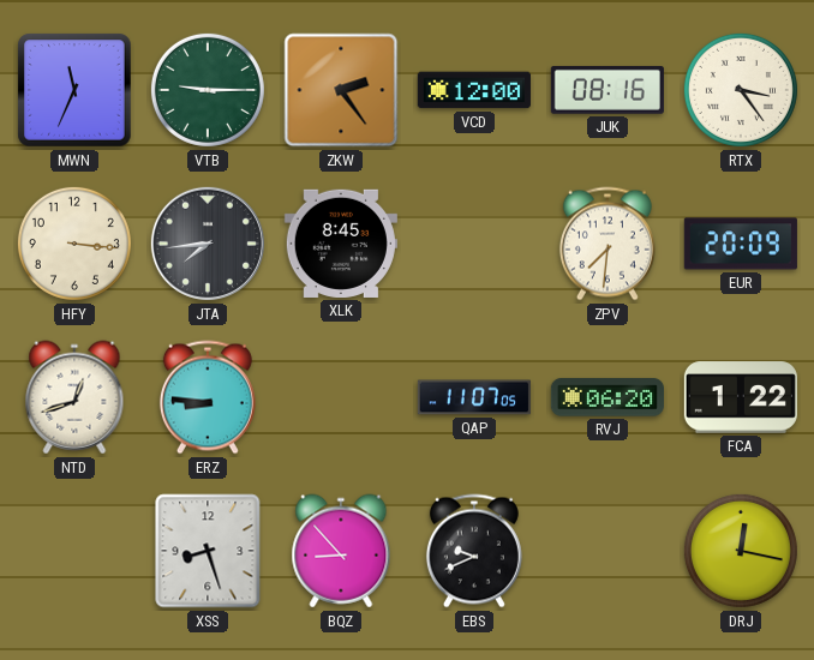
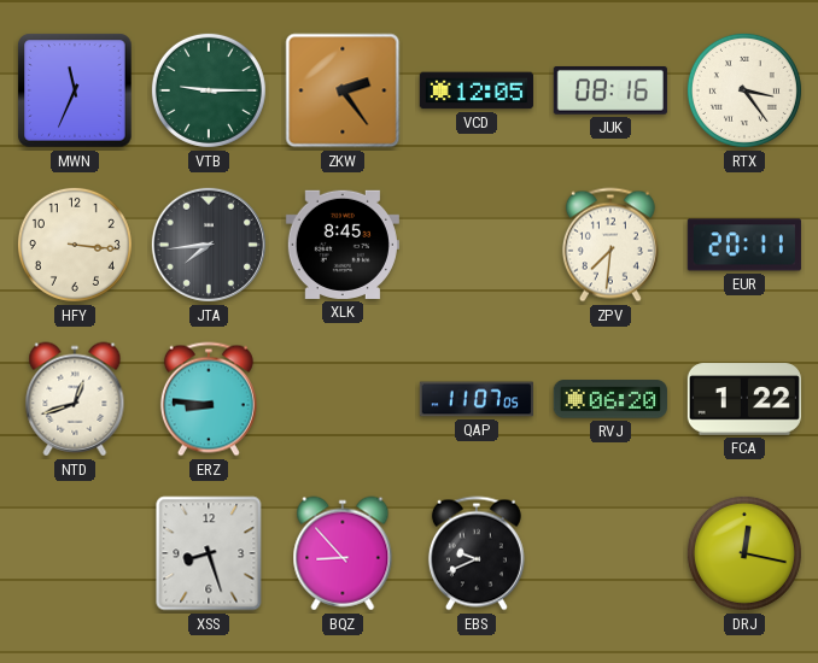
VCD: 12:00 -> 12:05 (477, 90)
EUR: 20:09 -> 20:11 (744, 245)
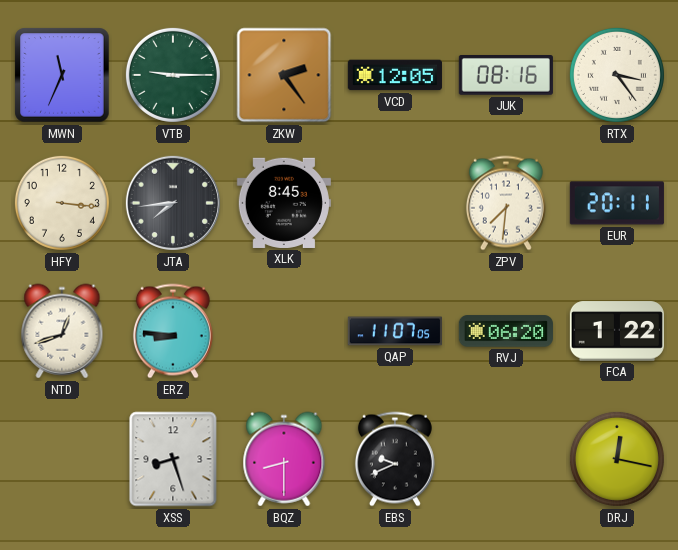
BQZ: 8:53 -> 8:30 (284, 459)
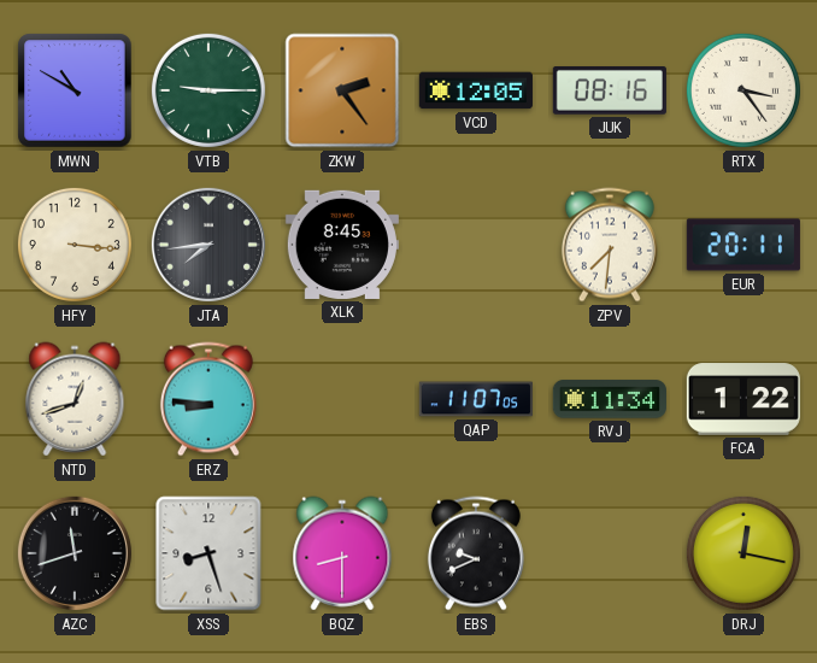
MWN: 11:34 -> 10:50 (75, 90)
RVJ: 06:20 -> 11:34 (610, 399)
AZC: none -> 11:42 (75, 553)
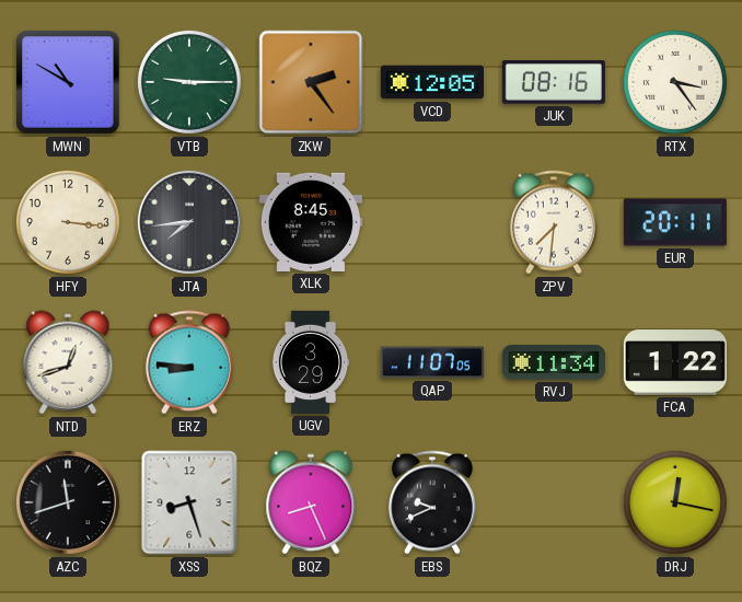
UGV: none -> 3:29 (311, 362)
BQZ: 8:30 -> 8:26 (311, 502)
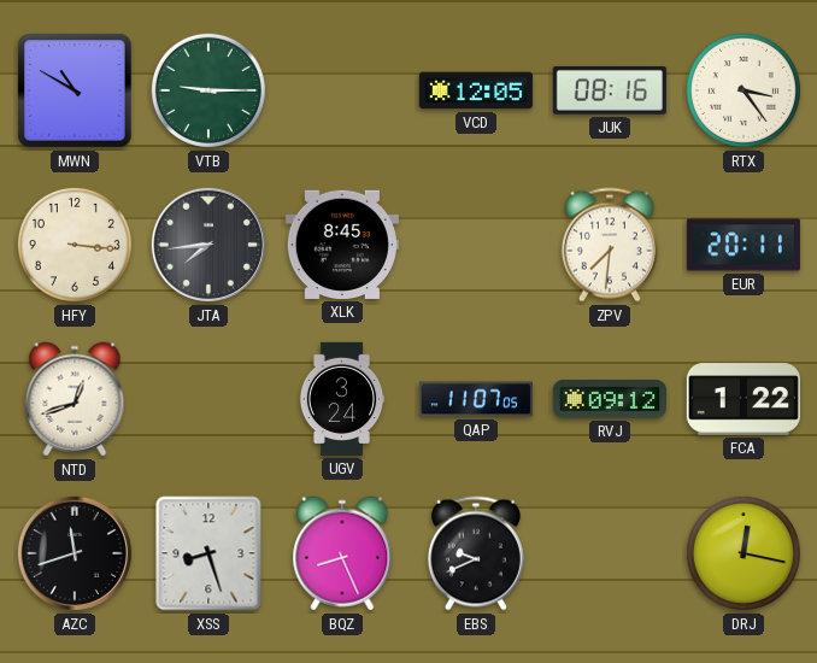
ZKW: 2:24 -> none (311, 82)
ERZ: 8:46 -> none (189, 362)
UGV: 3:29 -> 3:24 (342, 399)
RVJ: 11:34 -> 09:12 (610, 399)
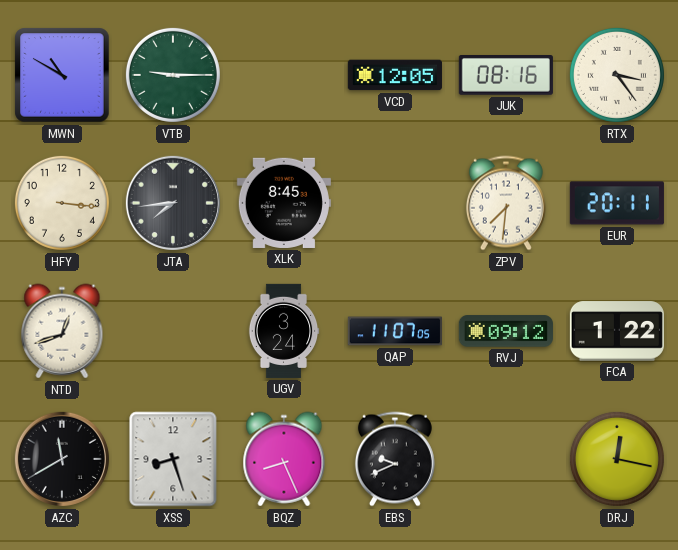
AZC: 11:42 -> 11:40 (62, 459)
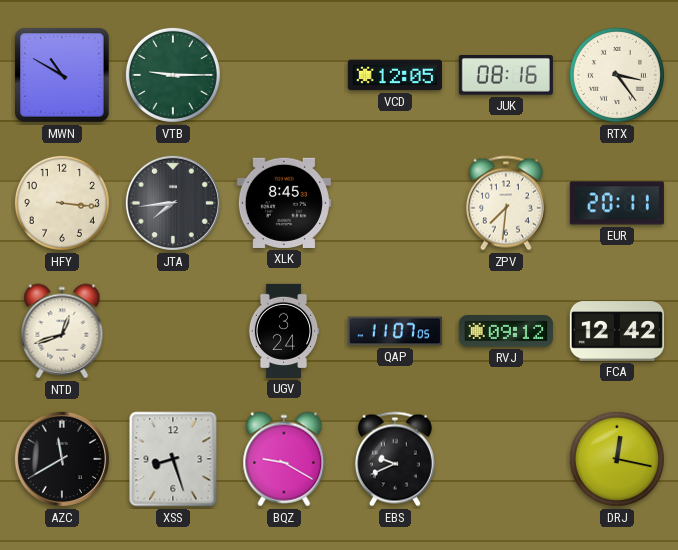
FCA: 1:22 -> 12:42 (617, 331)
BQZ: 8:26 -> 9:20 (284, 459)
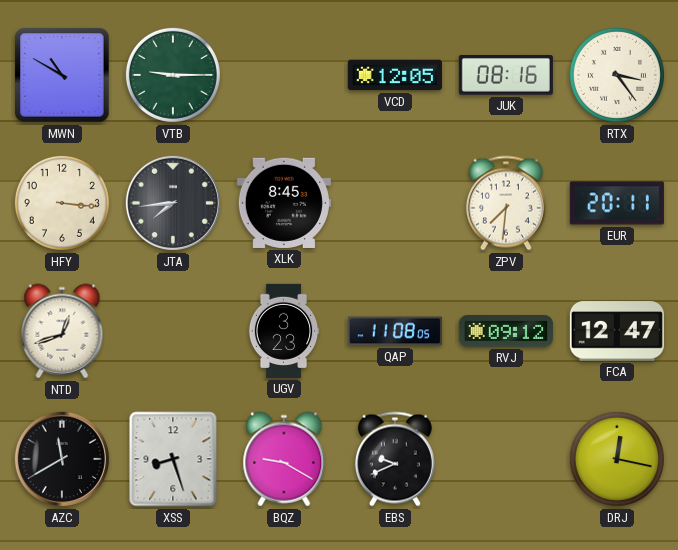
UGV: 3:24 -> 3:23 (284, 331)
QAP: 11:07 -> 11:08 (395, 331)
FCA: 12:42 -> 12:47 (617, 331)
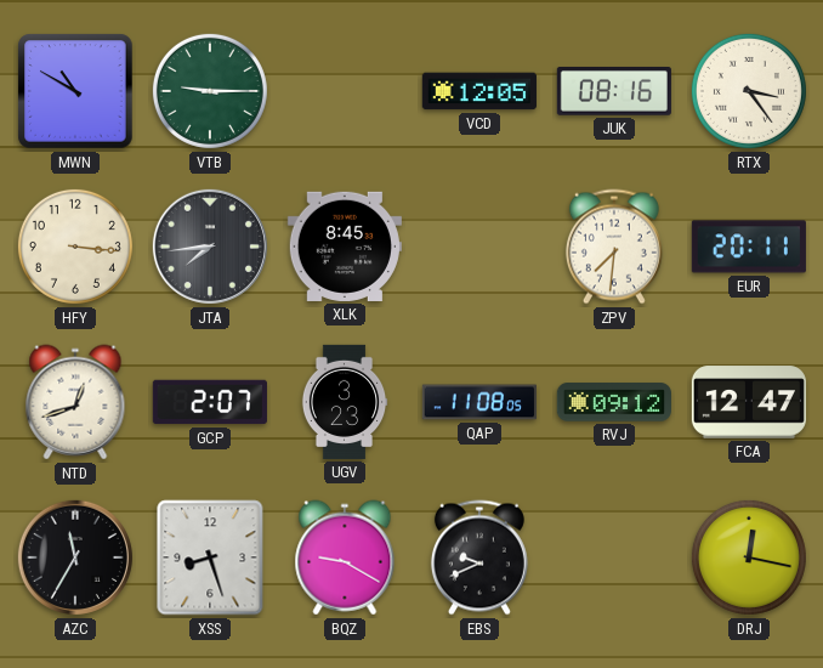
GCP: none -> 2:07 (210, 402)
AZC: 11:40 -> 11:35 (75, 557)
